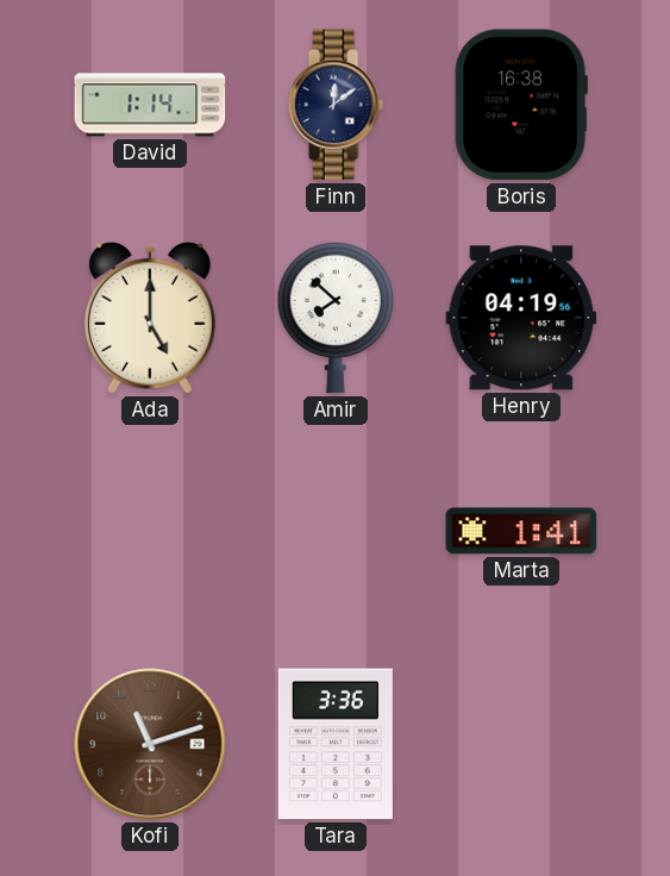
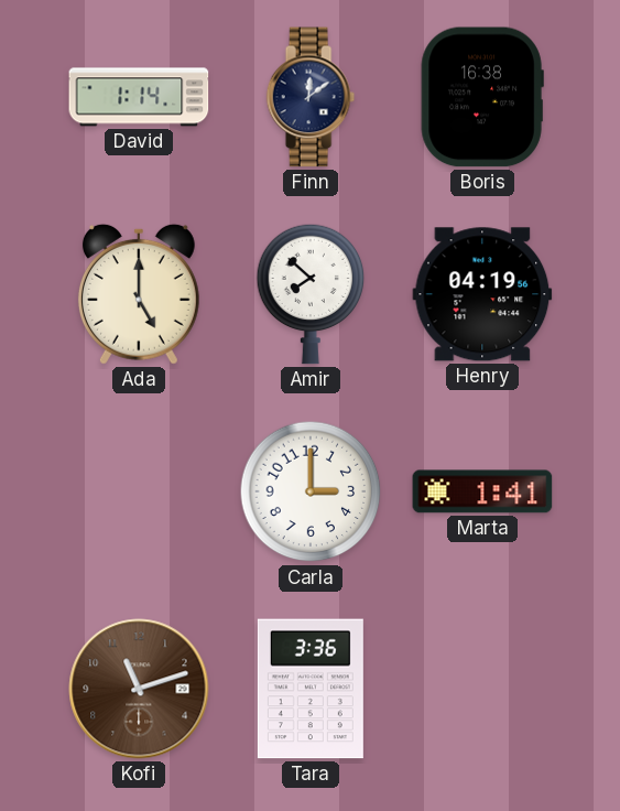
Carla: none -> 3:00 (311, 491)
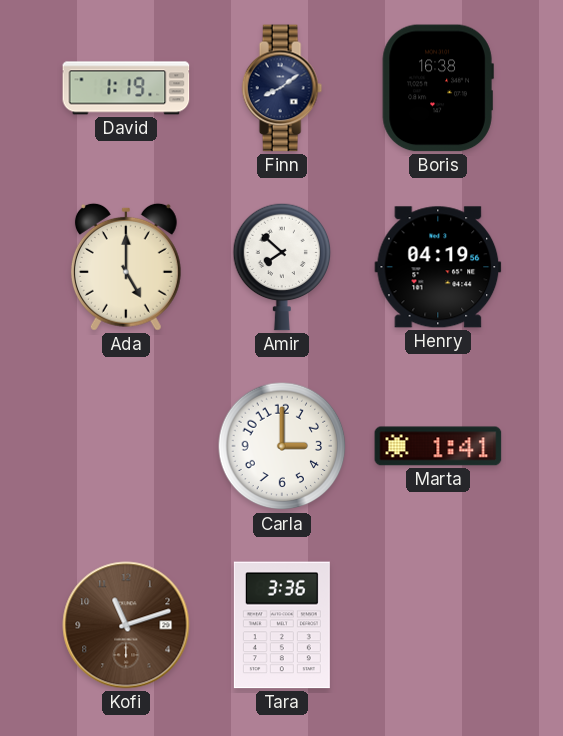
David: 1:14 -> 1:19 (126, 88)
Finn: 12:09 -> 8:09 (282, 88)
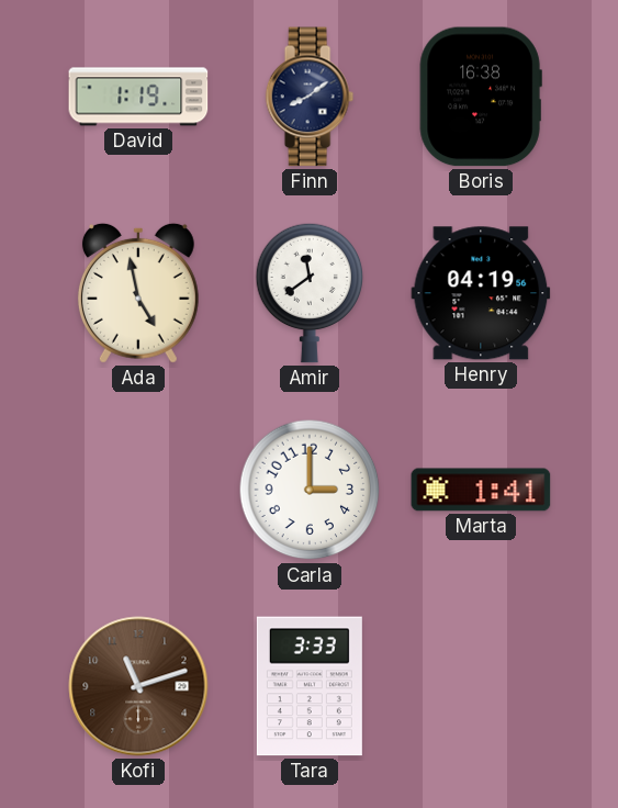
Ada: 5:00 -> 4:58 (138, 293)
Amir: 7:52 -> 11:39 (310, 293)
Tara: 3:36 -> 3:33 (310, 686)
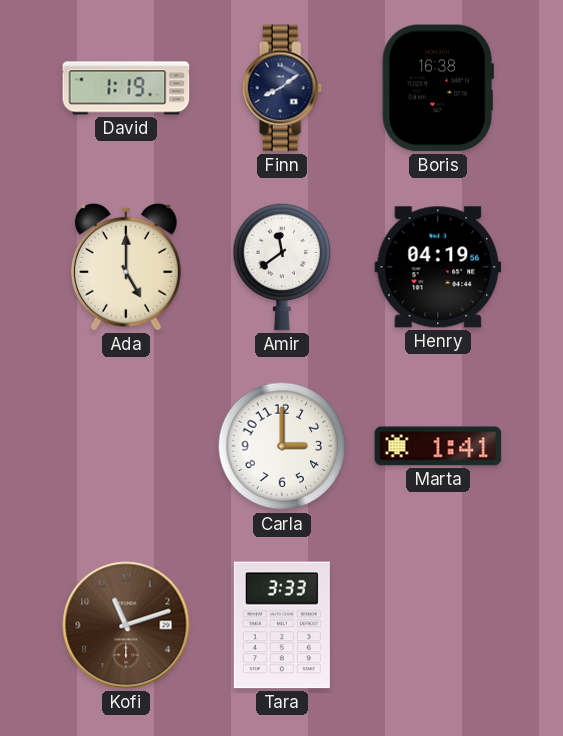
Ada: 4:58 -> 5:00 (126, 267)
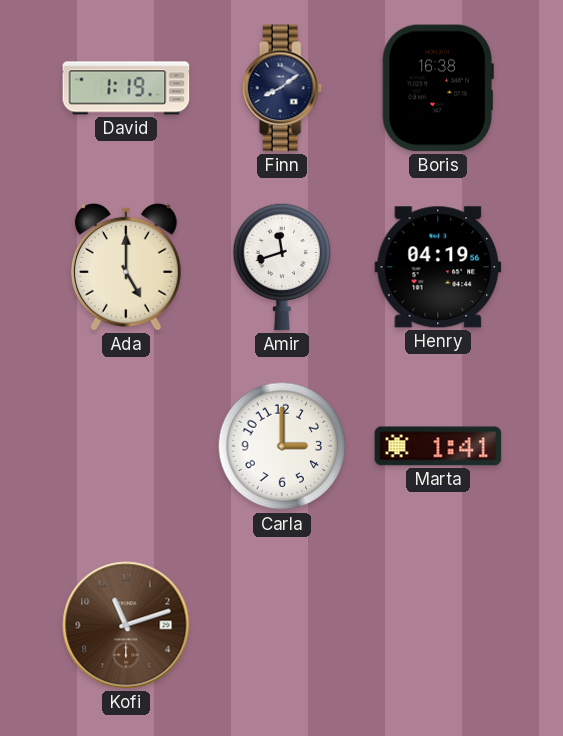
Amir: 11:39 -> 11:42 (282, 267)
Tara: 3:33 -> none (282, 625)
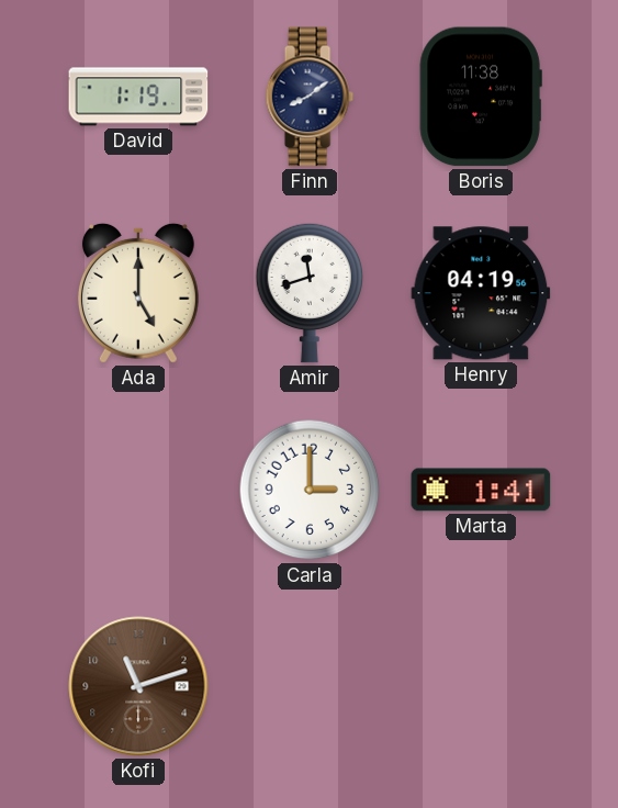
Boris: 16:38 -> 11:38 (481, 97)
